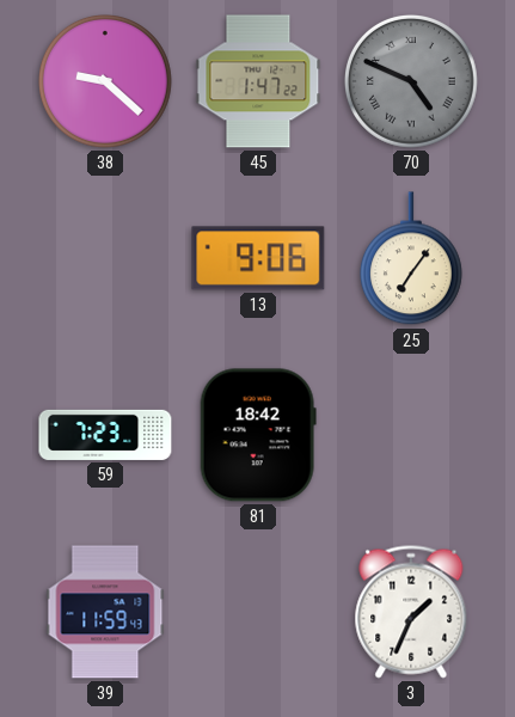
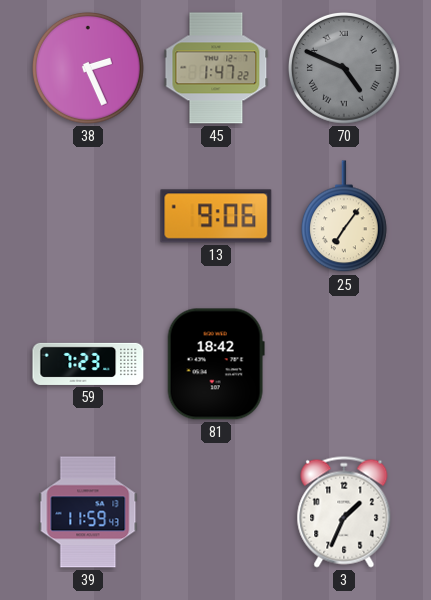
38: 9:22 -> 2:26 (89, 69)
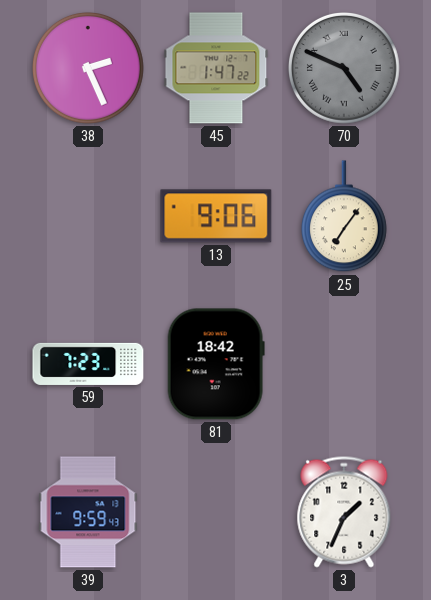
39: 11:59 -> 9:59 (88, 512)
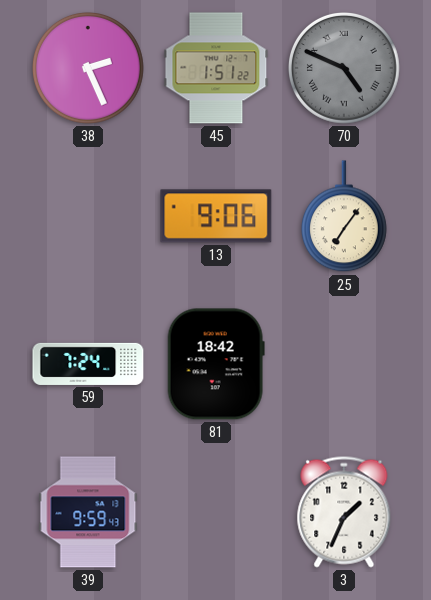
45: 1:47 -> 1:51 (216, 68)
59: 7:23 -> 7:24 (88, 364)
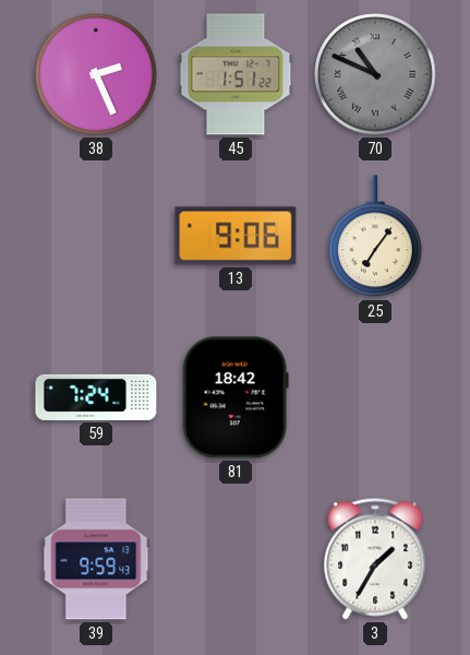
70: 4:49 -> 10:49 (376, 75)
3: 1:34 -> 1:35 (375, 559)
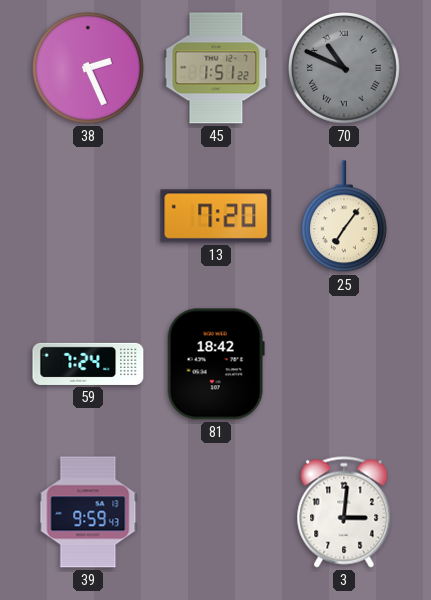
13: 9:06 -> 7:20 (216, 216)
3: 1:35 -> 3:01 (344, 512)
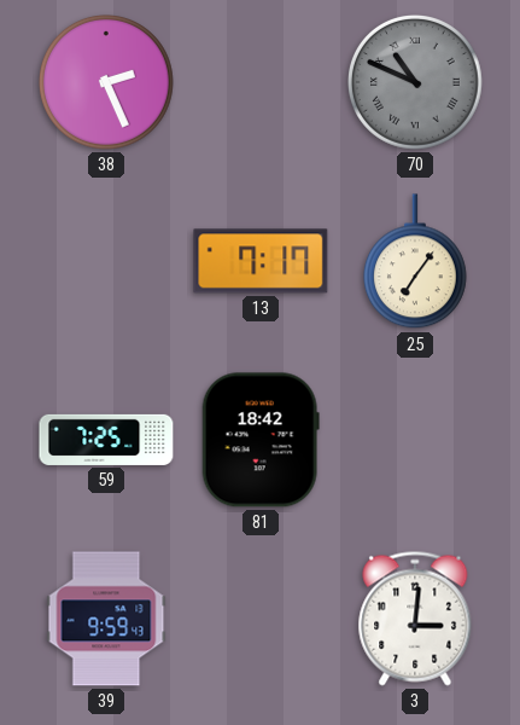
45: 1:51 -> none (216, 68)
13: 7:20 -> 7:17 (261, 261)
59: 7:24 -> 7:25 (106, 440)
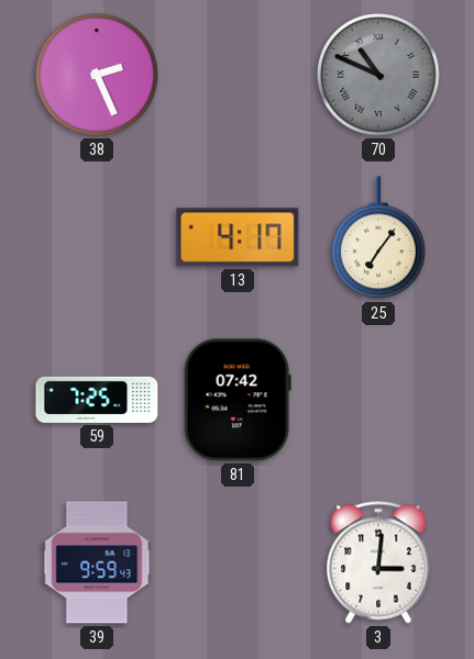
13: 7:17 -> 4:17 (238, 237)
81: 18:42 -> 07:42 (238, 400)
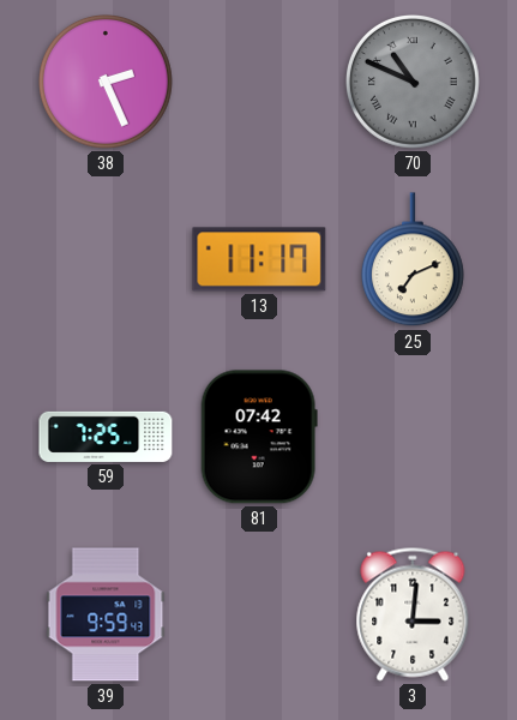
13: 4:17 -> 11:17 (259, 259)
25: 7:06 -> 7:11 (413, 260)
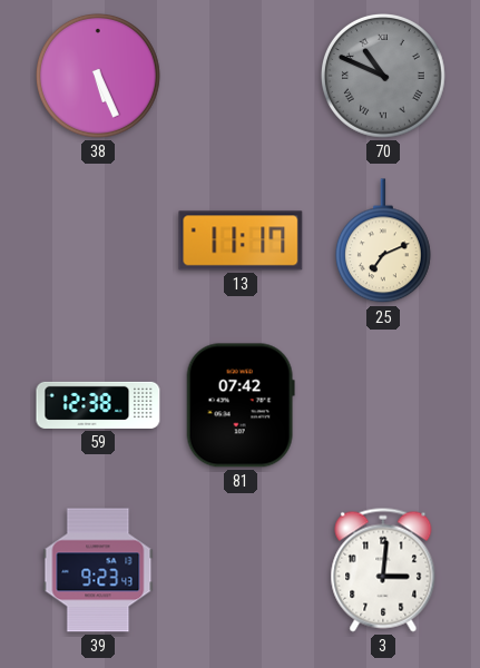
38: 2:26 -> 5:26 (99, 77)
59: 7:25 -> 12:38 (98, 405)
39: 9:59 -> 9:23 (98, 570)
